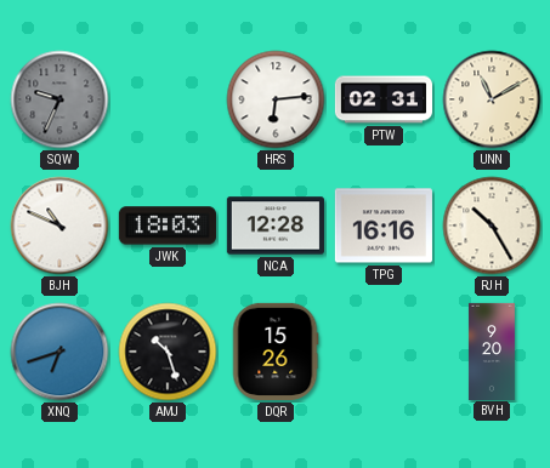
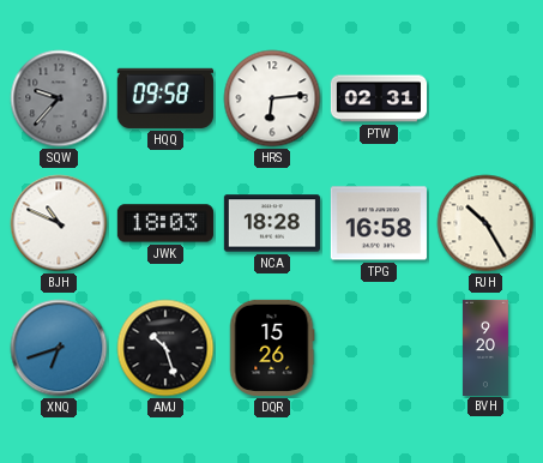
SQW: 9:34 -> 9:37 (59, 98)
HQQ: none -> 09:58 (165, 98)
UNN: 11:10 -> none (492, 99)
NCA: 12:28 -> 18:28 (272, 223)
TPG: 16:16 -> 16:58 (379, 223)
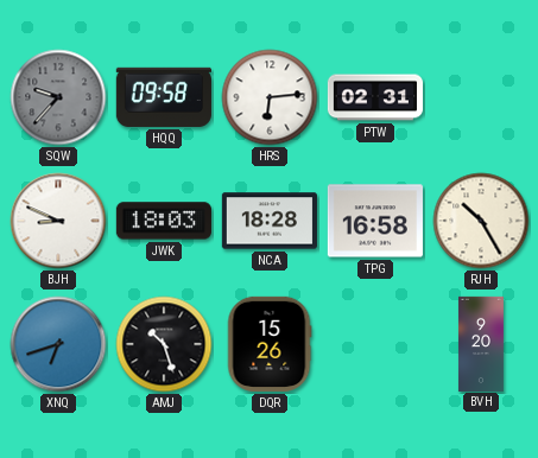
BJH: 10:49 -> 8:49 (58, 221)
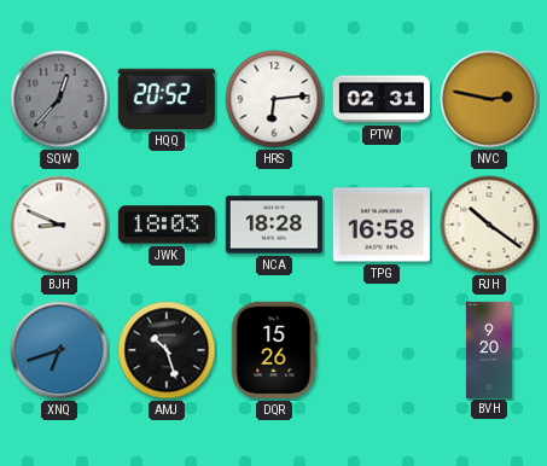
SQW: 9:37 -> 12:37 (59, 99)
HQQ: 09:58 -> 20:52 (167, 99)
NVC: none -> 2:47 (489, 99)
RJH: 10:25 -> 10:21 (489, 225)
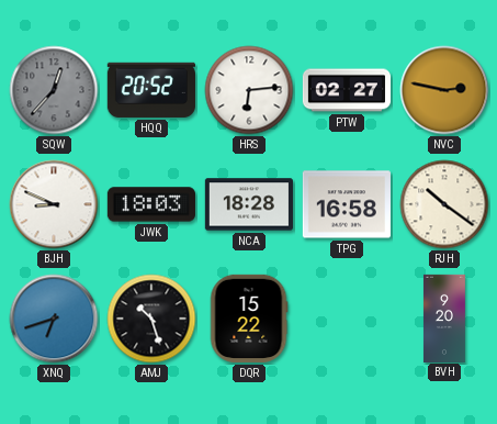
PTW: 02:31 -> 02:27 (346, 90)
DQR: 15:26 -> 15:22 (249, 319)
